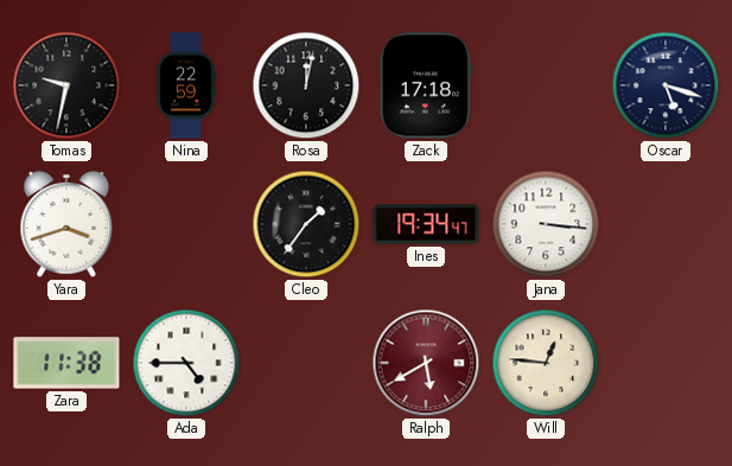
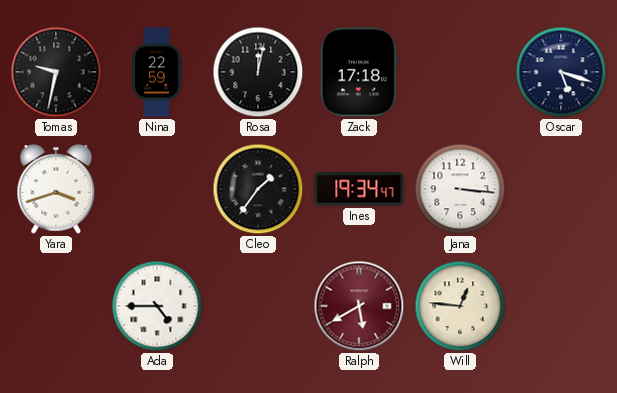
Zara: 11:38 -> none (66, 363)
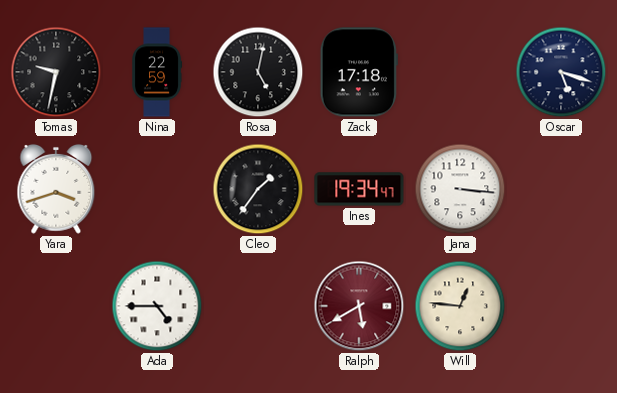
Rosa: 12:02 -> 5:02 (258, 72)
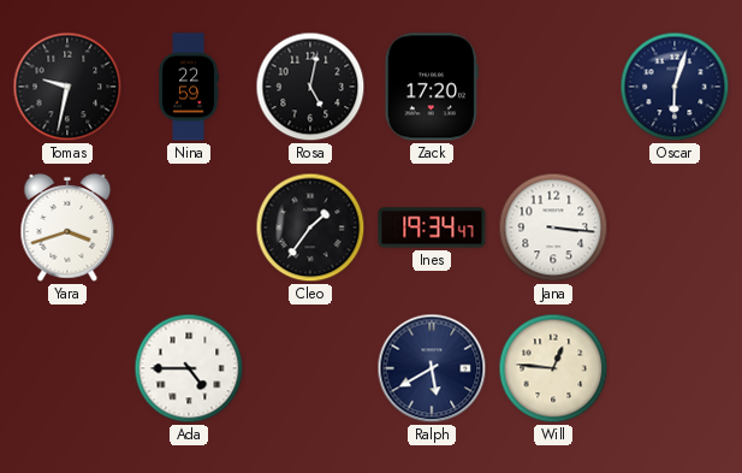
Zack: 17:18 -> 17:20 (432, 87)
Oscar: 5:18 -> 6:03 (675, 87)
Ralph dial: burgundy -> navy (432, 368)
